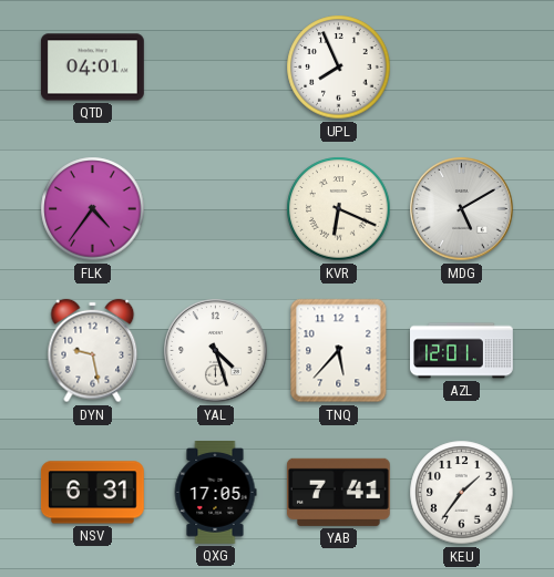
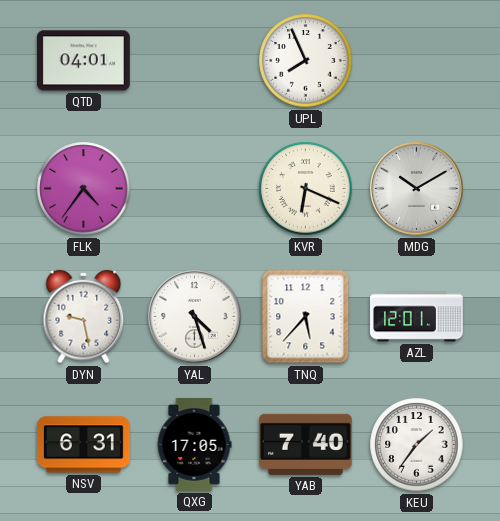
MDG: 5:10 -> 10:10 (417, 189)
YAB: 7:41 -> 7:40 (305, 444)
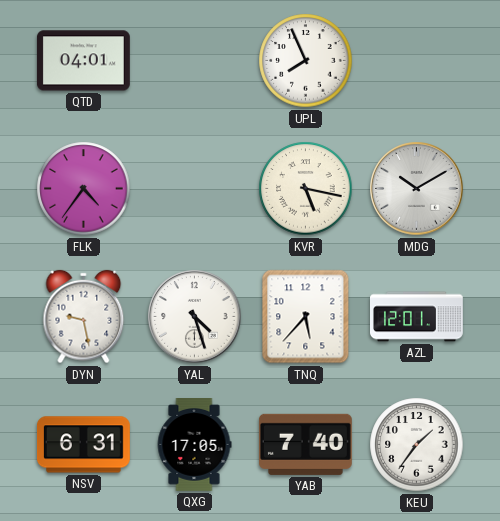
KVR: 6:19 -> 5:17 (306, 189)
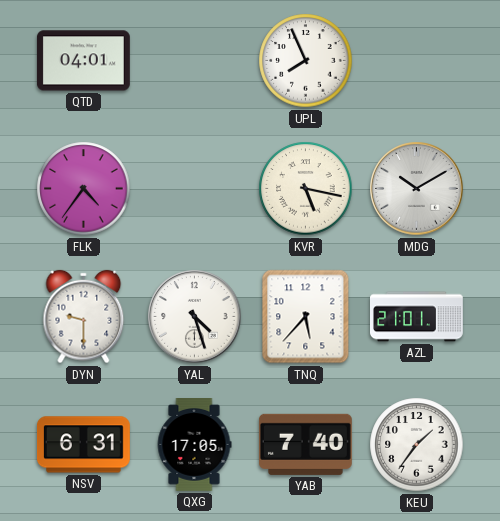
DYN: 9:28 -> 9:30 (84, 317)
AZL: 12:01 -> 21:01 (417, 317)
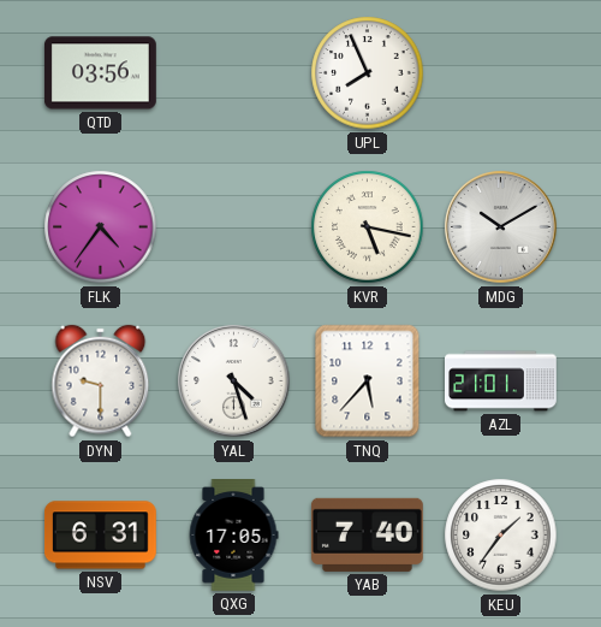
QTD: 04:01 -> 03:56 (100, 73)
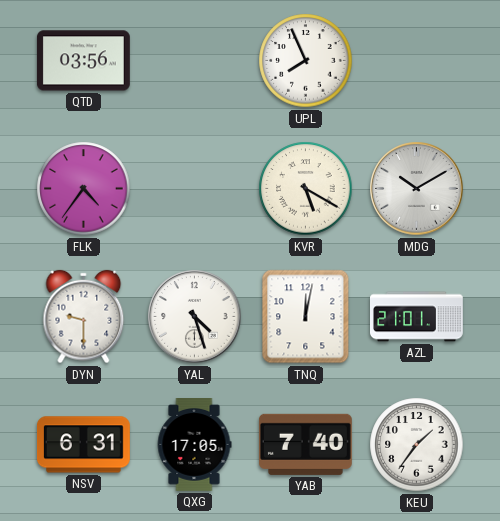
KVR: 5:17 -> 5:20 (306, 189)
TNQ: 5:37 -> 12:02 (306, 317)
